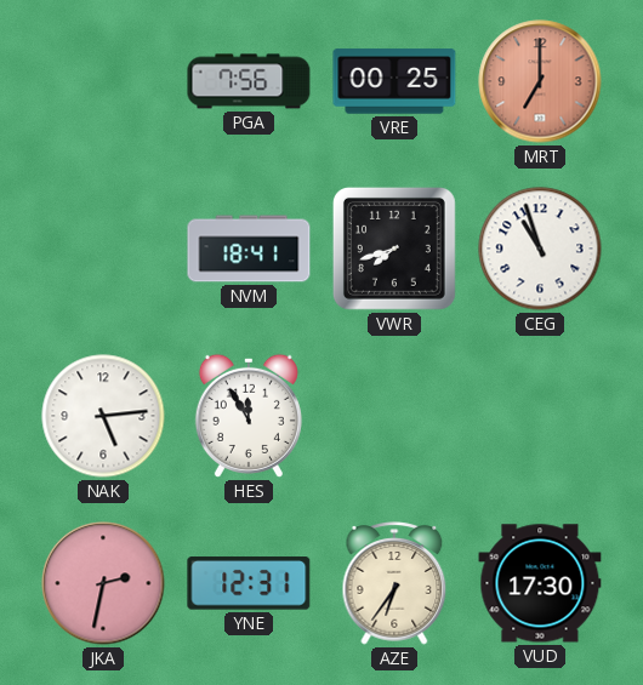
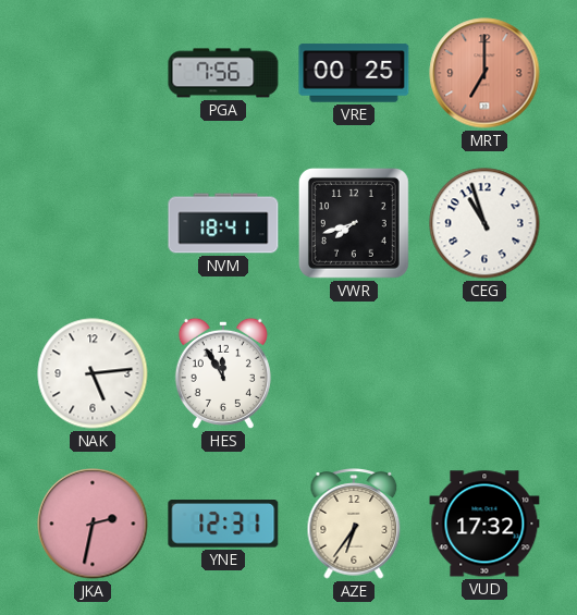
VUD: 17:30 -> 17:32 (484, 524)
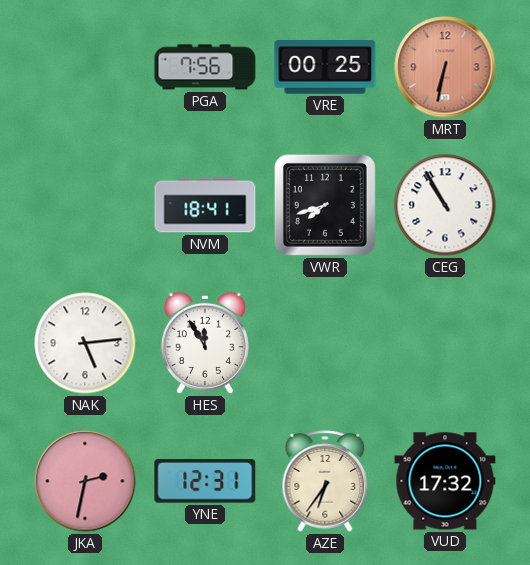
MRT: 7:00 -> 6:32 (445, 67)
CEG: 10:57 -> 10:55 (445, 205)
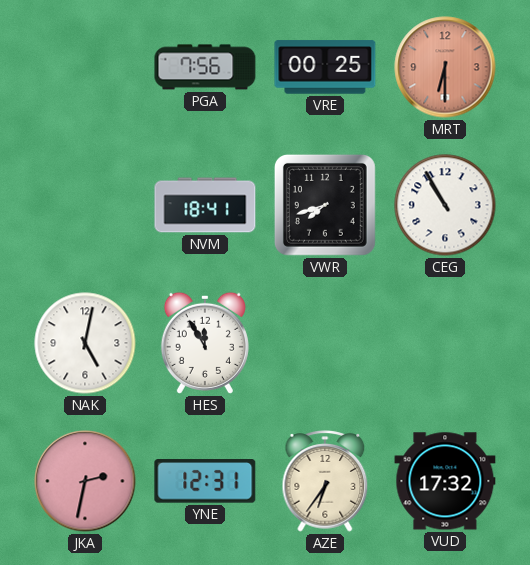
MRT: 6:32 -> 6:30 (445, 67)
NAK: 5:14 -> 5:02 (85, 343)
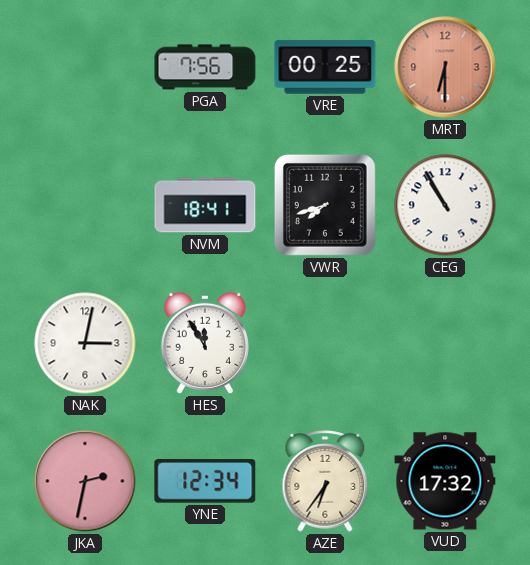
NAK: 5:02 -> 3:02 (85, 343)
YNE: 12:31 -> 12:34 (205, 481)
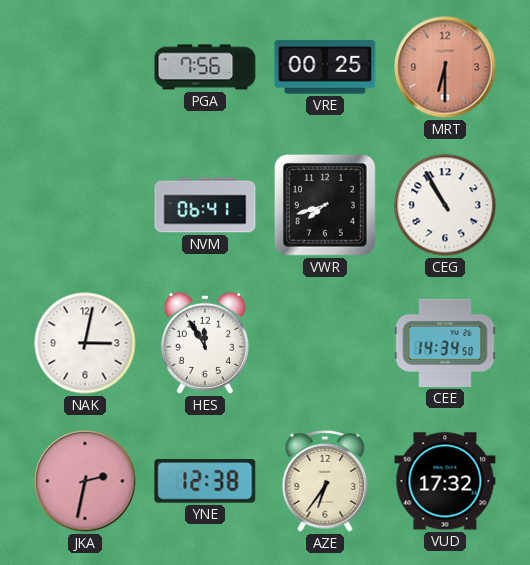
NVM: 18:41 -> 06:41 (205, 205)
CEE: none -> 14:34 (445, 343)
YNE: 12:34 -> 12:38 (205, 481)
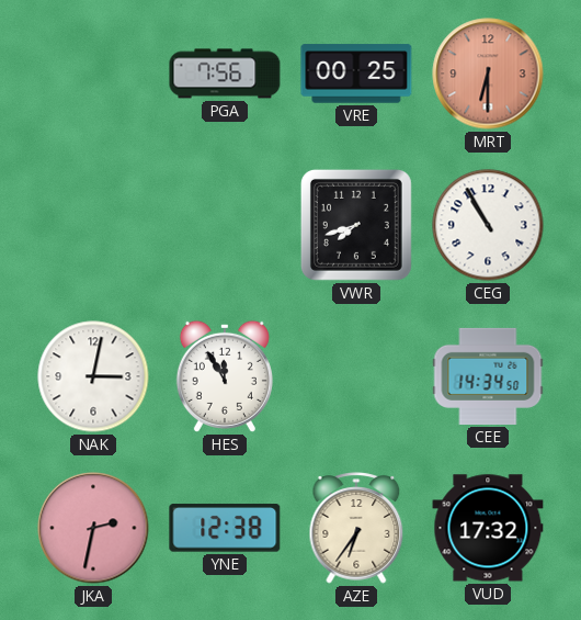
NVM: 06:41 -> none (205, 205)
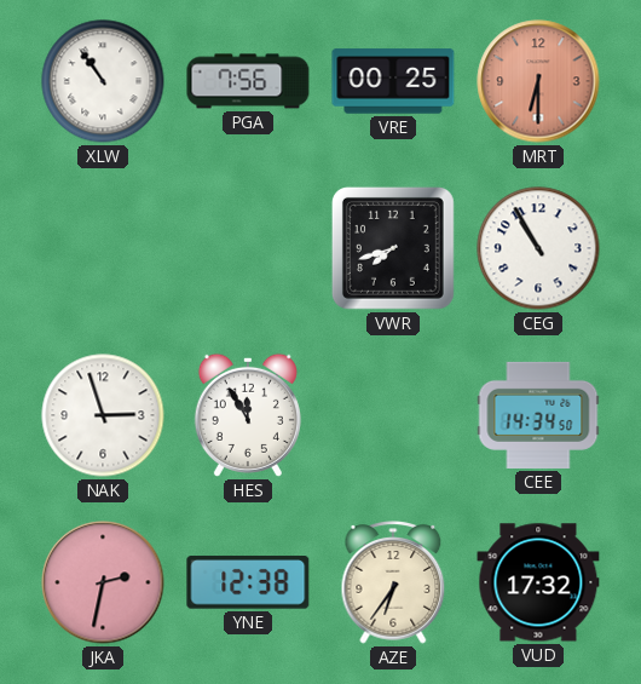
XLW: none -> 10:54 (103, 81)
NAK: 3:02 -> 2:57 (103, 415)
